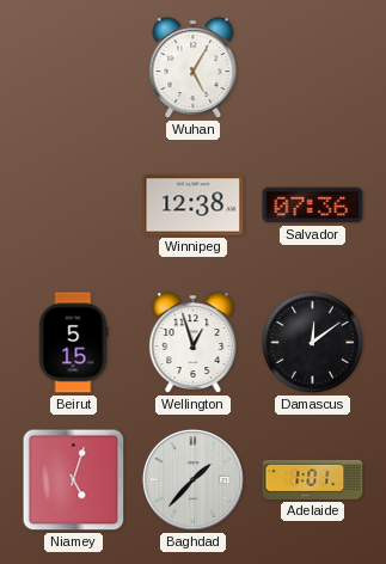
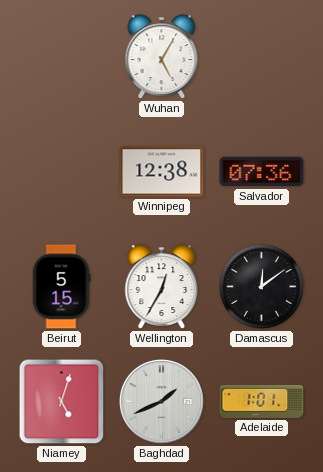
Wellington: 12:57 -> 12:35 (162, 287)
Baghdad: 1:37 -> 1:41 (161, 401)
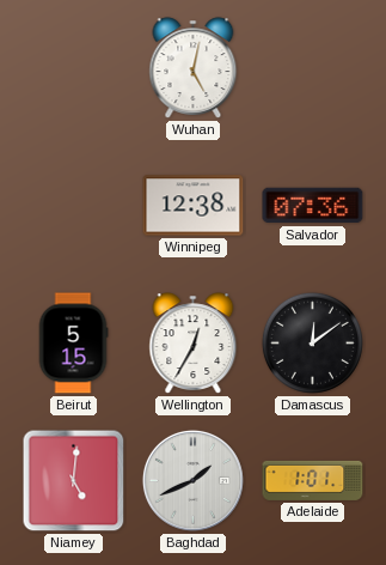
Wuhan: 5:05 -> 5:02 (194, 68)
Niamey: 5:03 -> 5:01 (74, 481)
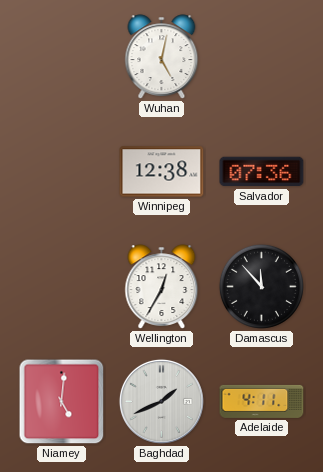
Beirut: 5:15 -> none (73, 344)
Damascus: 12:09 -> 11:53 (261, 286)
Adelaide: 1:01 -> 4:11 (262, 401)
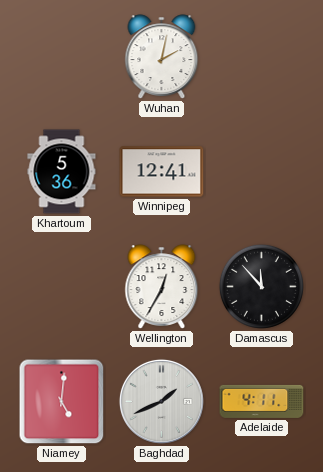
Wuhan: 5:02 -> 2:02 (162, 57)
Khartoum: none -> 5:36 (62, 172)
Winnipeg: 12:38 -> 12:41 (162, 172)
Salvador: 07:36 -> none (262, 172)
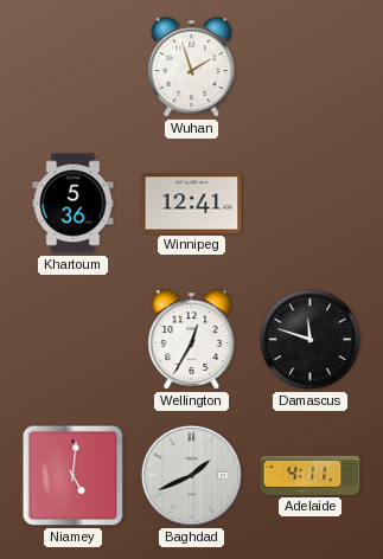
Wuhan: 2:02 -> 1:57 (192, 68)
Damascus: 11:53 -> 11:48 (309, 339)
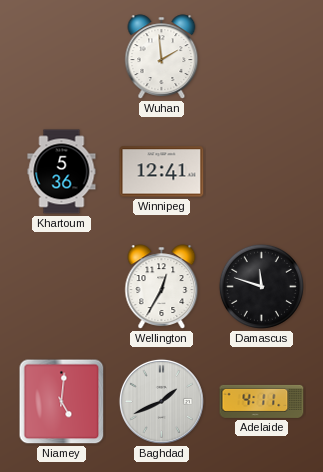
Wuhan: 1:57 -> 1:59 (162, 57)
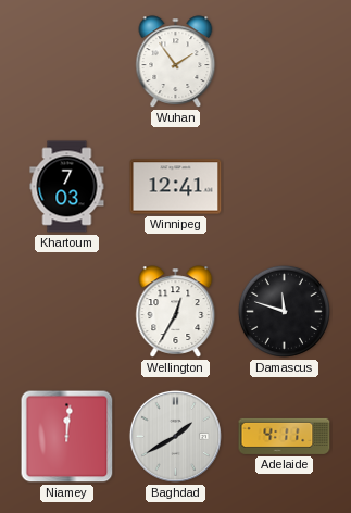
Wuhan: 1:59 -> 1:54 (176, 62)
Khartoum: 5:36 -> 7:03 (67, 187)
Niamey: 5:01 -> 12:01 (67, 437)
Baghdad: 1:41 -> 1:40 (175, 436)
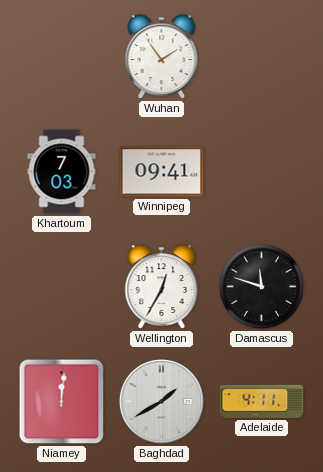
Winnipeg: 12:41 -> 09:41 (162, 172)
